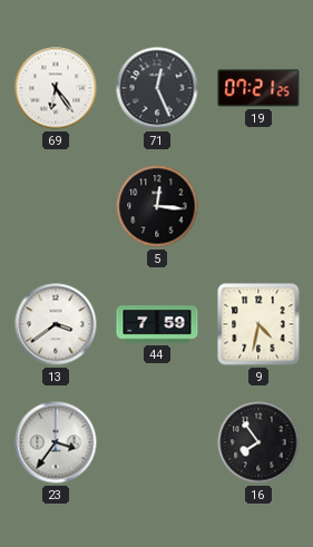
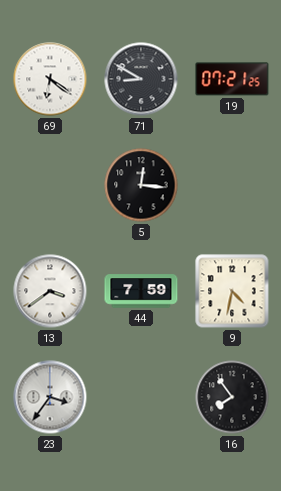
69: 6:24 -> 6:21 (50, 79)
71: 12:26 -> 8:50 (141, 79)
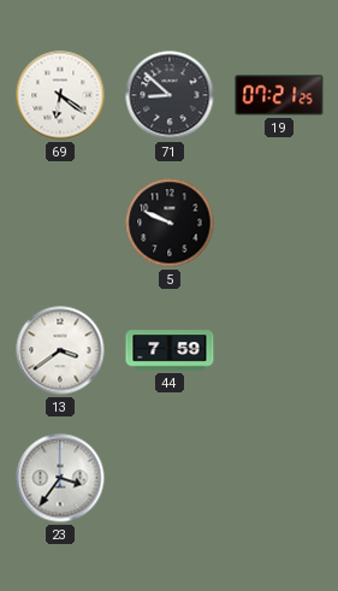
71: 8:50 -> 8:52 (170, 95)
5: 12:16 -> 9:49 (170, 223)
9: 4:32 -> none (232, 291)
16: 7:54 -> none (232, 397)
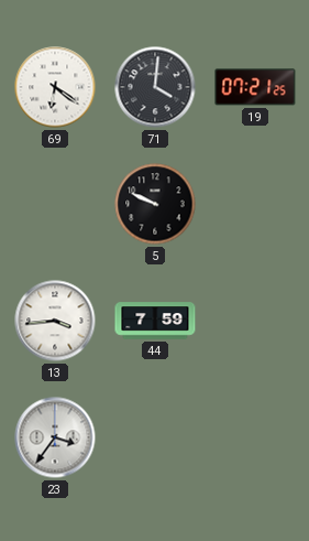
71: 8:52 -> 4:01 (155, 87)
13: 3:39 -> 3:44 (55, 321)
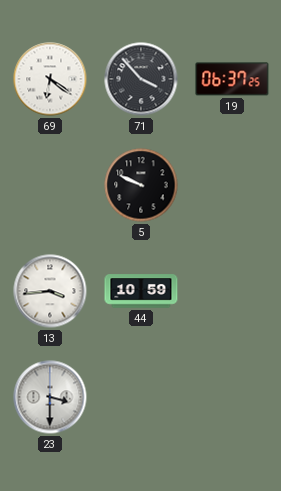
71: 4:01 -> 3:53 (141, 79)
19: 07:21 -> 06:37 (232, 79)
44: 7:59 -> 10:59 (141, 291)
23: 3:36 -> 3:30 (50, 397)
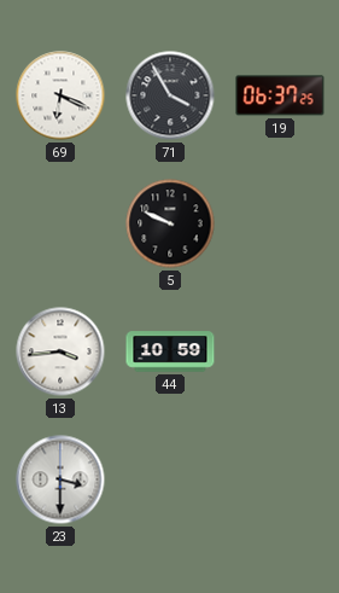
69: 6:21 -> 6:19 (60, 95)
71: 3:53 -> 3:55 (170, 95)
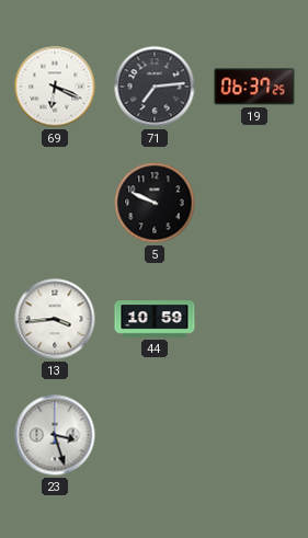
71: 3:55 -> 7:14 (155, 87)
23: 3:30 -> 3:27 (55, 435)
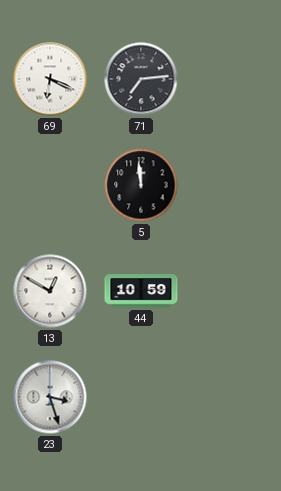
19: 06:37 -> none (254, 87)
5: 9:49 -> 11:59 (141, 185)
13: 3:44 -> 12:50 (50, 291)
